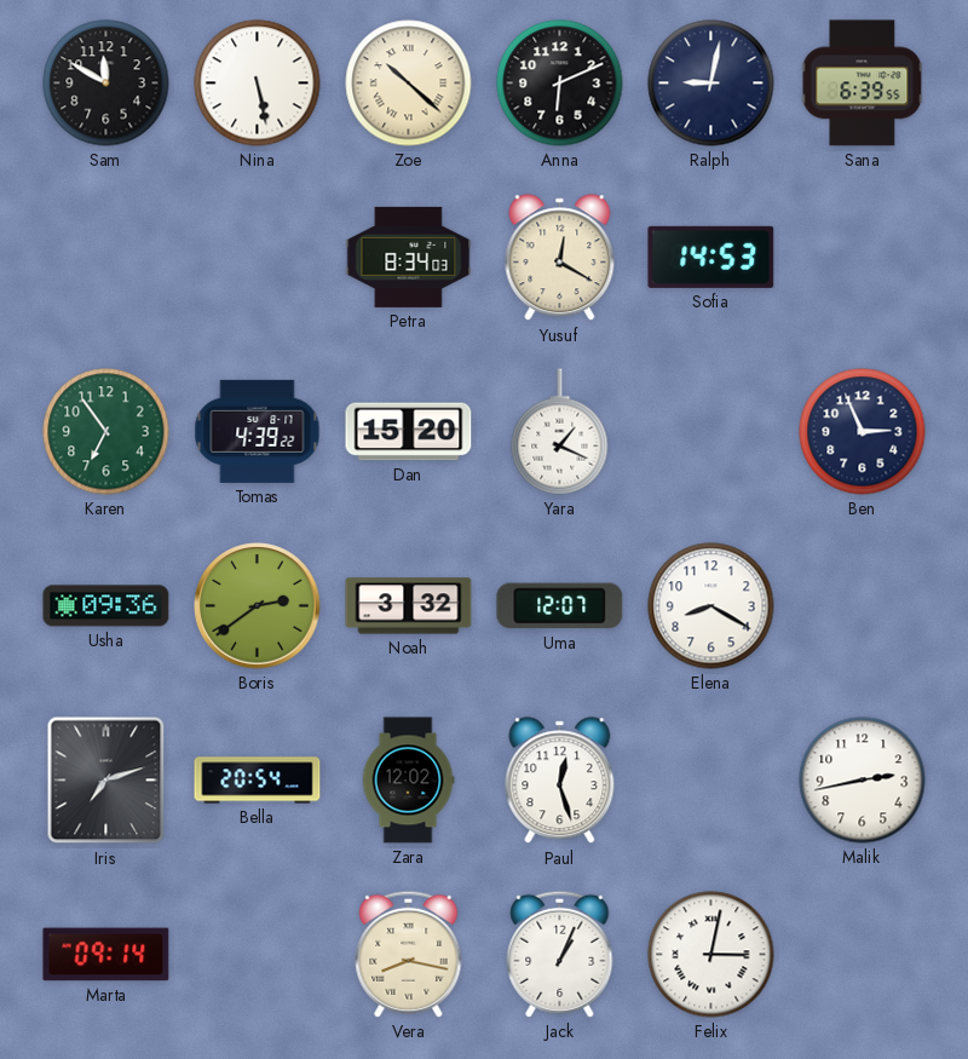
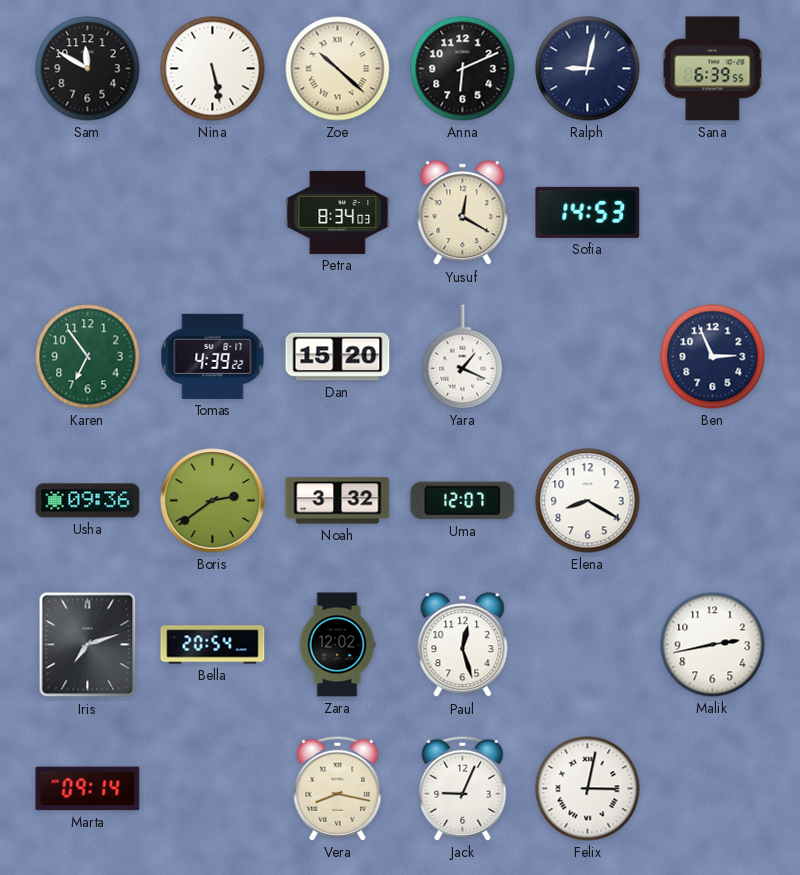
Jack: 1:04 -> 9:04 (463, 788)
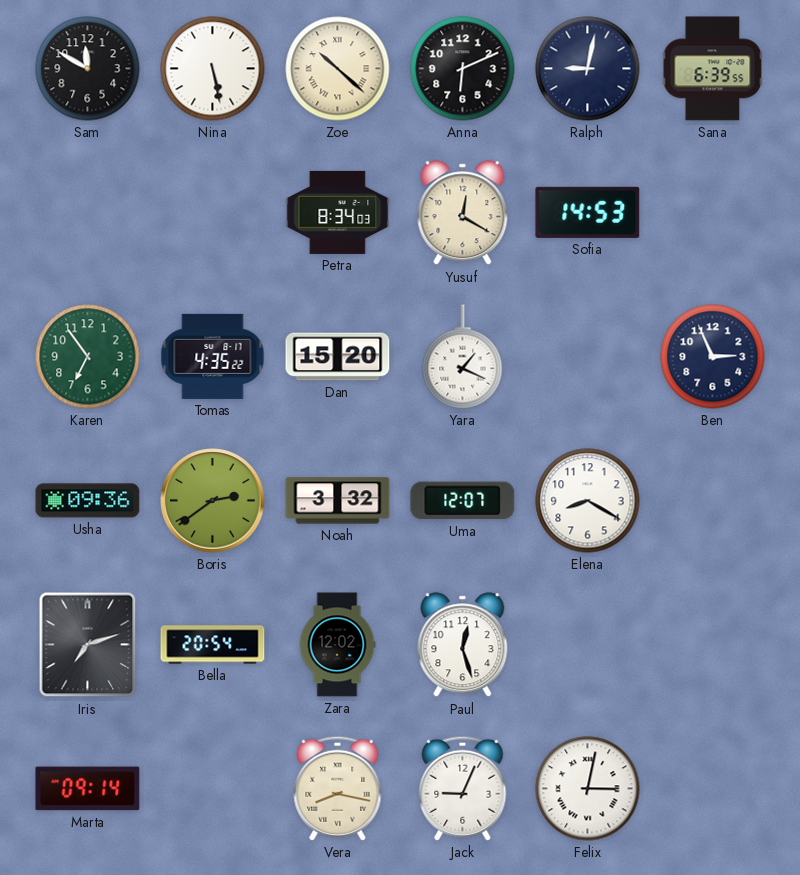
Tomas: 4:39 -> 4:35 (213, 356)
Malik: 2:43 -> none (713, 645)
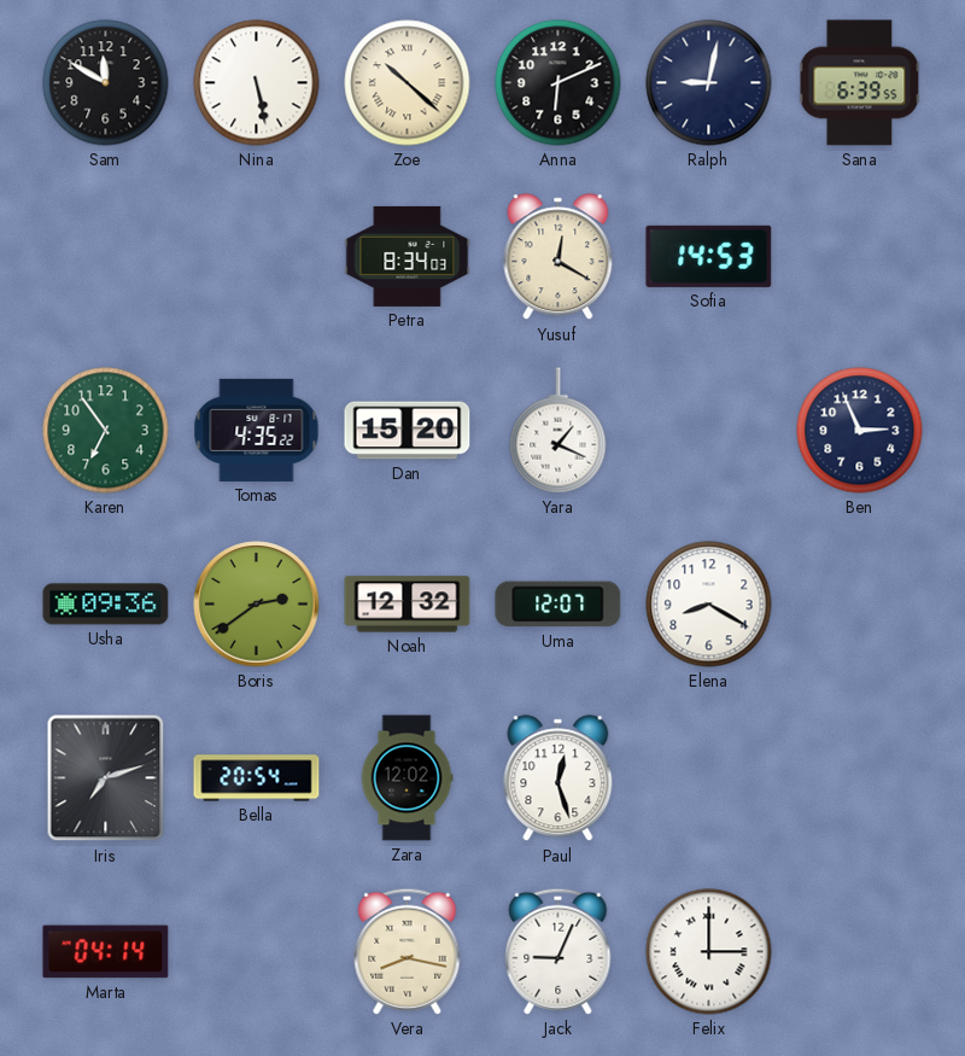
Noah: 3:32 -> 12:32 (408, 605)
Marta: 09:14 -> 04:14 (106, 952)
Felix: 3:02 -> 3:00 (709, 952)
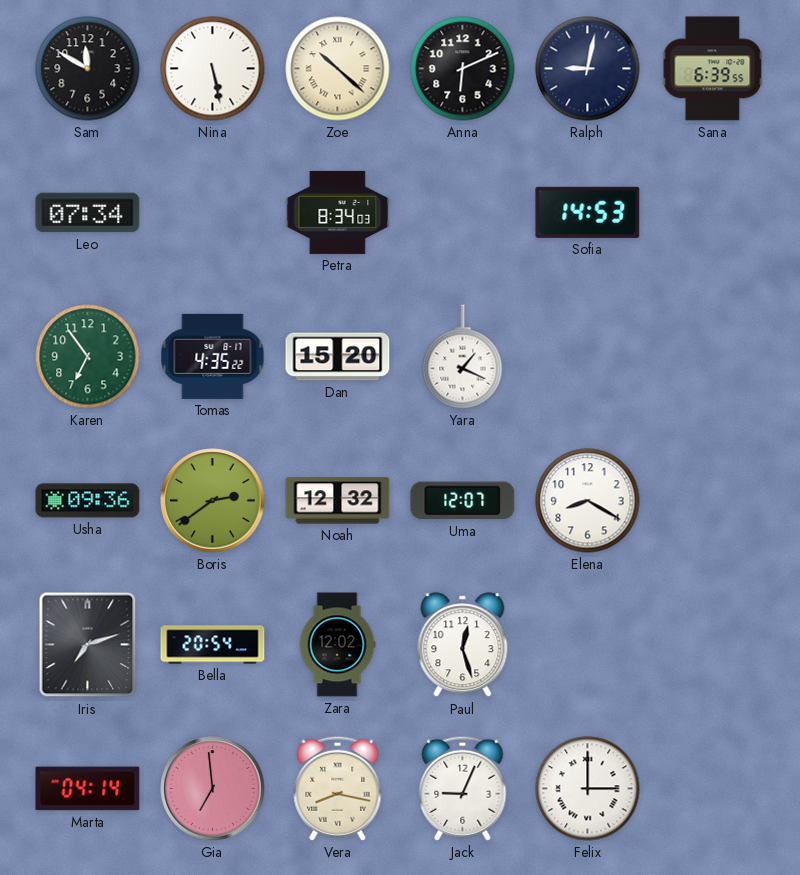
Leo: none -> 07:34 (88, 213)
Yusuf: 12:20 -> none (558, 257)
Ben: 2:56 -> none (860, 431)
Gia: none -> 6:59 (213, 789)
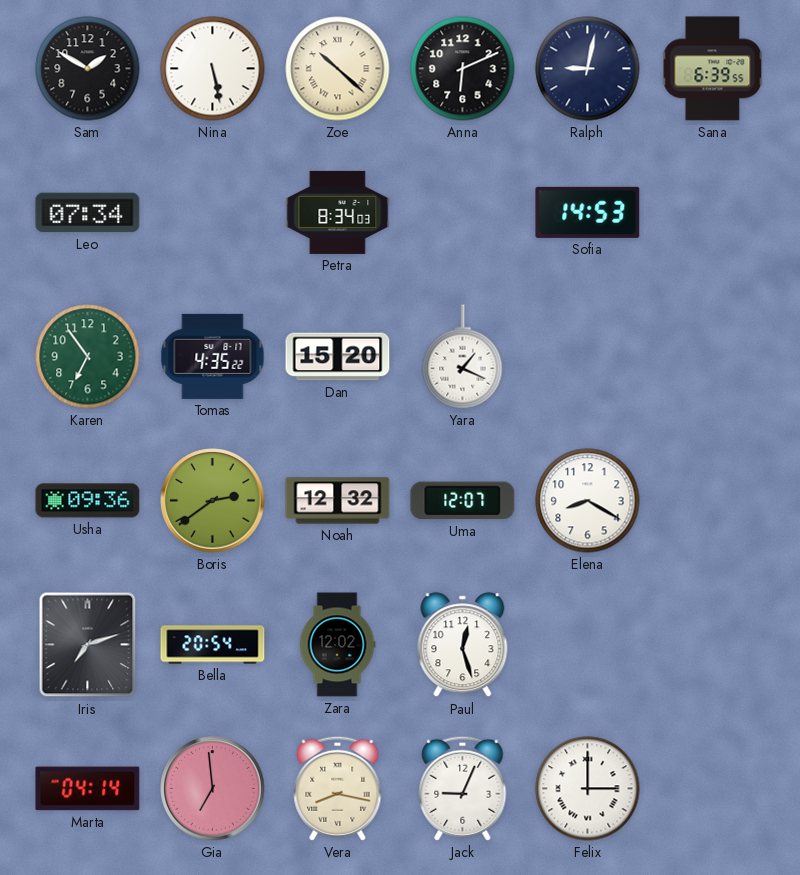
Sam: 11:50 -> 1:50 (88, 69)
